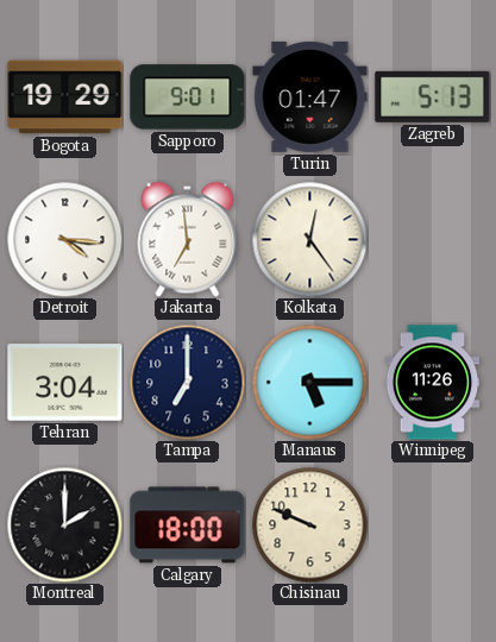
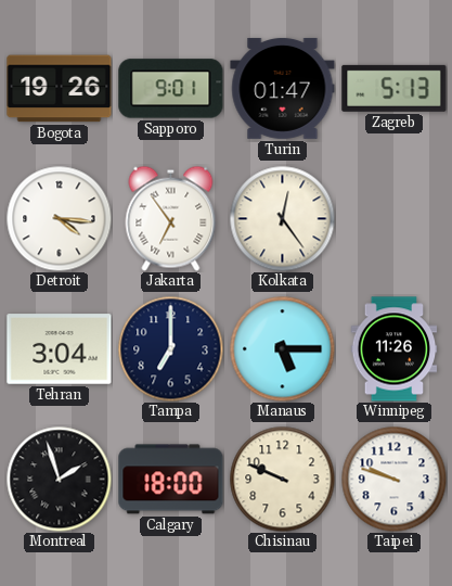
Bogota: 19:29 -> 19:26 (60, 89)
Jakarta: 6:59 -> 6:54 (171, 218)
Montreal: 2:00 -> 1:57 (59, 479)
Taipei: none -> 9:48 (393, 479)
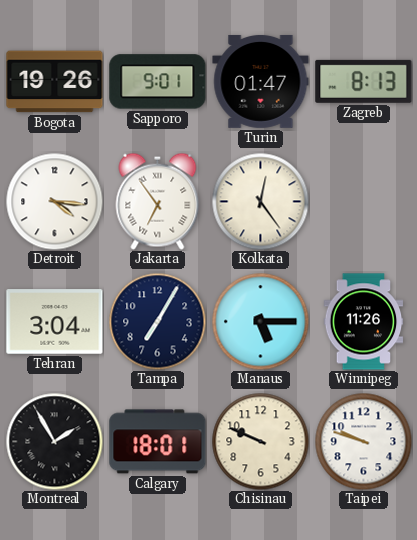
Zagreb: 5:13 -> 8:13 (364, 81)
Tampa: 7:00 -> 7:05 (157, 321)
Montreal: 1:57 -> 1:55 (54, 441)
Calgary: 18:00 -> 18:01 (158, 442)
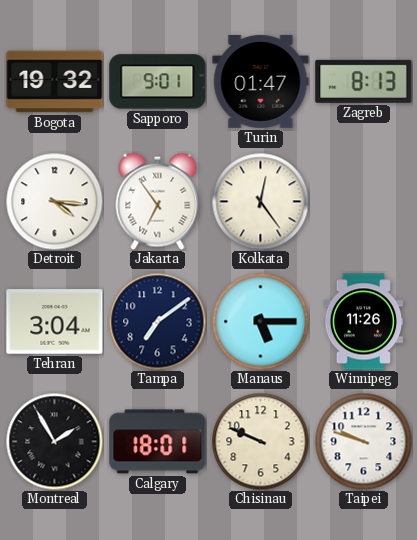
Bogota: 19:26 -> 19:32 (55, 82)
Tampa: 7:05 -> 7:09 (157, 321)
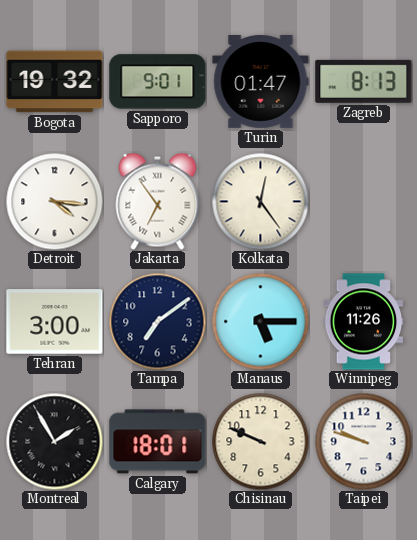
Tehran: 3:04 -> 3:00 (55, 322)
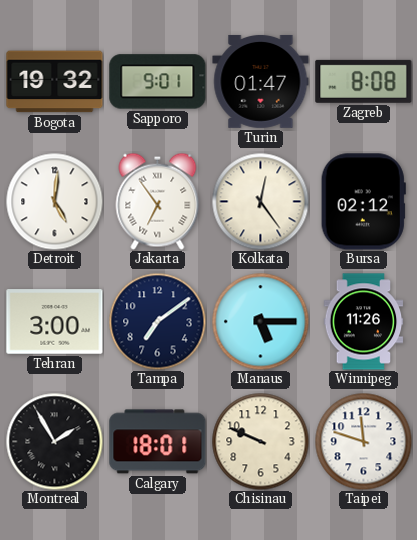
Zagreb: 8:13 -> 8:08 (364, 81)
Detroit: 4:16 -> 5:01 (54, 201)
Bursa: none -> 02:12 (363, 202)
Taipei: 9:48 -> 11:48 (363, 441)
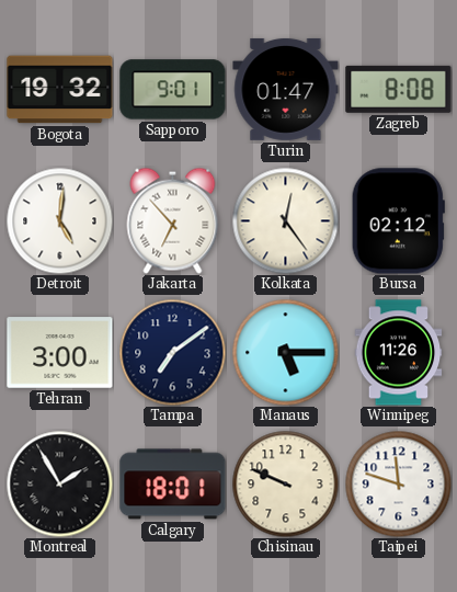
Jakarta: 6:54 -> 6:53 (173, 220)
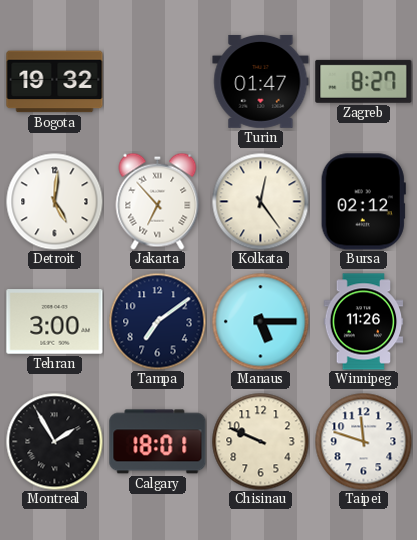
Sapporo: 9:01 -> none (173, 90)
Zagreb: 8:08 -> 8:27 (364, 81)
